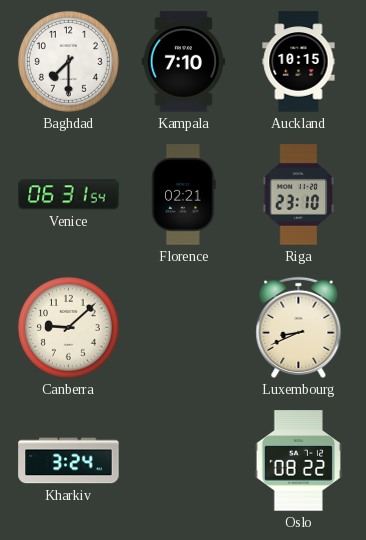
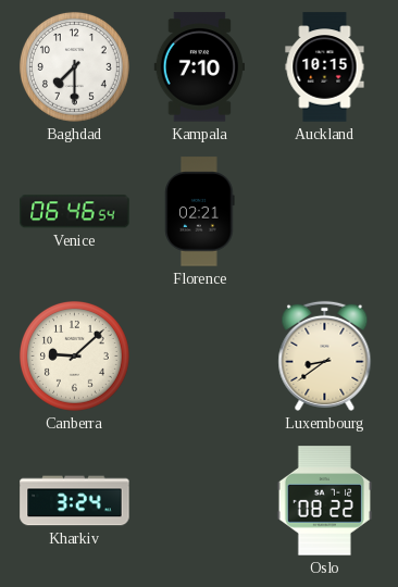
Venice: 06:31 -> 06:46 (75, 212)
Riga: 23:10 -> none (299, 195)
Luxembourg: 8:41 -> 8:39 (325, 355)
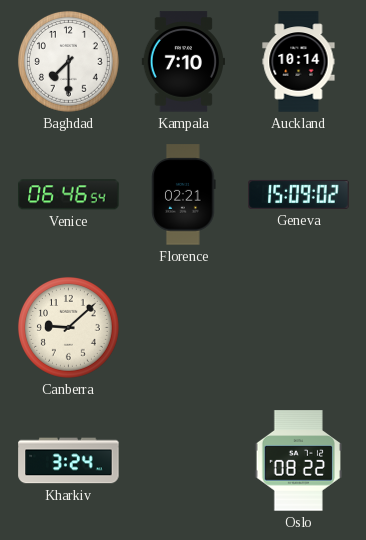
Auckland: 10:15 -> 10:14 (299, 62)
Geneva: none -> 15:09 (299, 194)
Luxembourg: 8:39 -> none (325, 355)
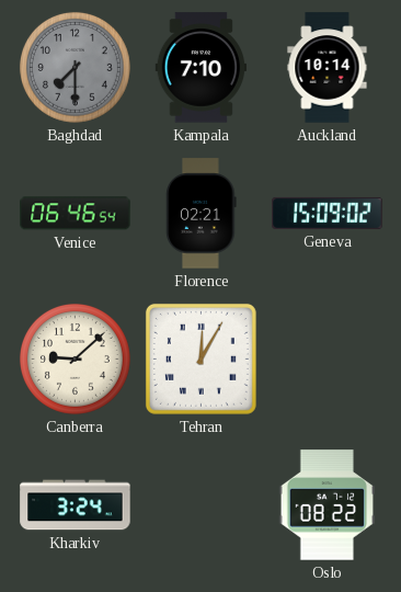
Baghdad dial: white -> grey (75, 67)
Tehran: none -> 12:05 (200, 358)
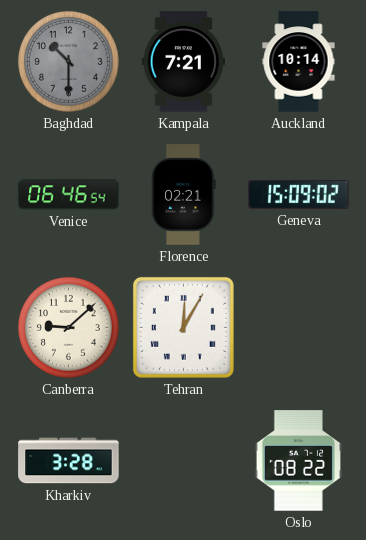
Baghdad: 7:30 -> 10:30 (68, 61)
Kampala: 7:10 -> 7:21 (183, 62)
Kharkiv: 3:24 -> 3:28 (69, 461)
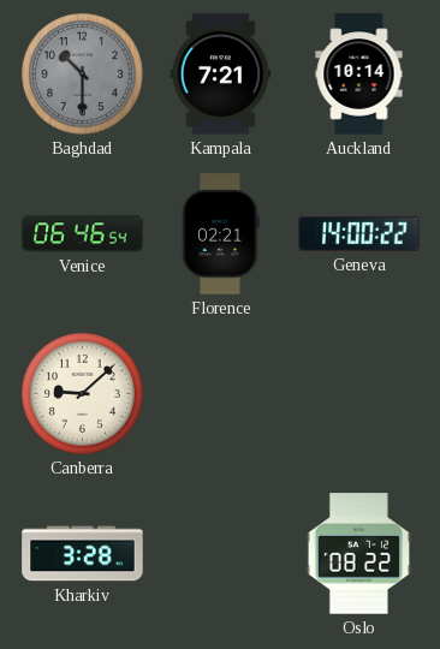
Geneva: 15:09 -> 14:00 (359, 233)
Tehran: 12:05 -> none (183, 327)
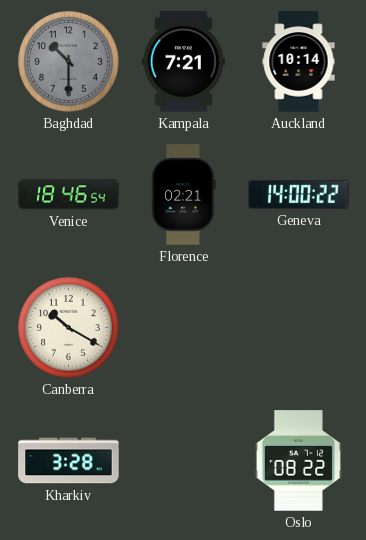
Venice: 06:46 -> 18:46 (69, 195)
Canberra: 9:08 -> 10:20 (68, 327)
